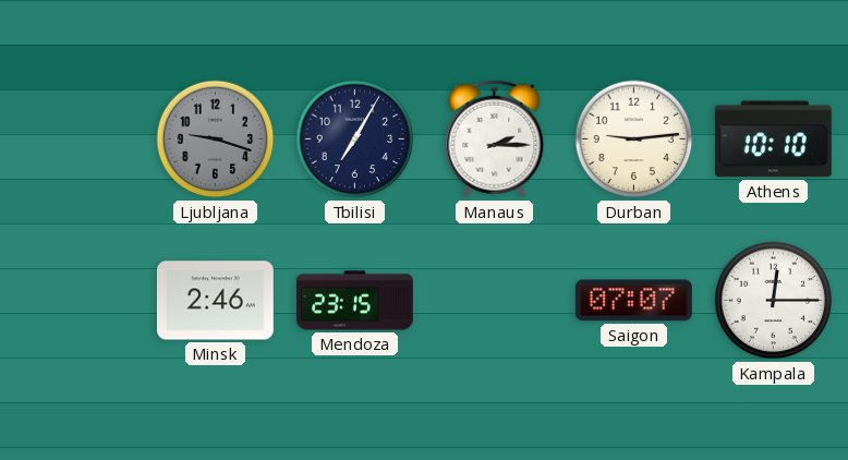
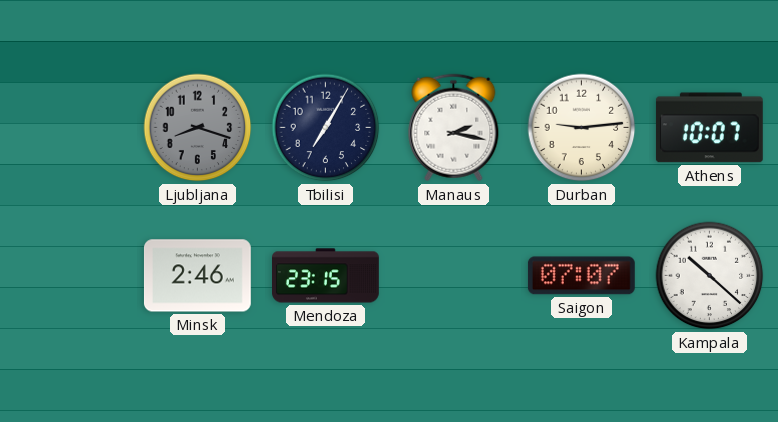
Ljubljana: 9:18 -> 8:18 (198, 128)
Manaus: 2:15 -> 2:17 (454, 128)
Athens: 10:10 -> 10:07 (709, 128)
Kampala: 12:15 -> 10:22 (710, 276)
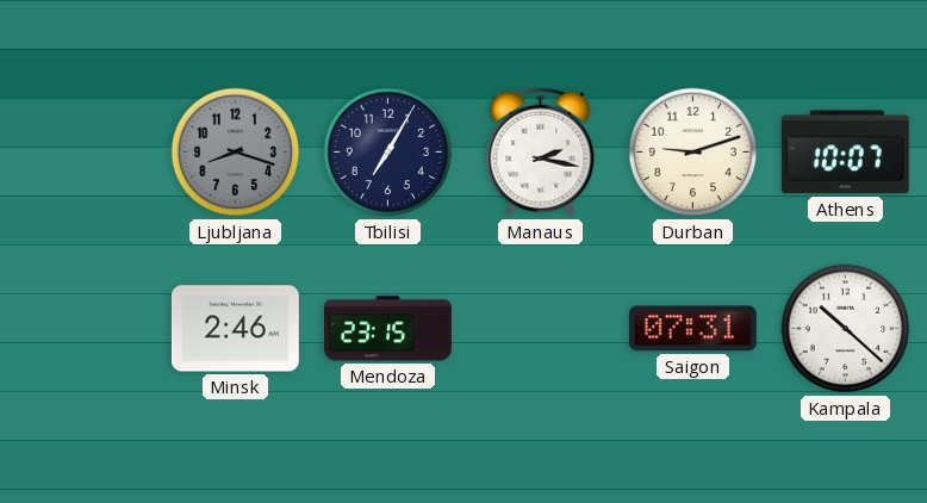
Durban: 9:14 -> 9:12 (693, 153)
Saigon: 07:07 -> 07:31 (692, 329)
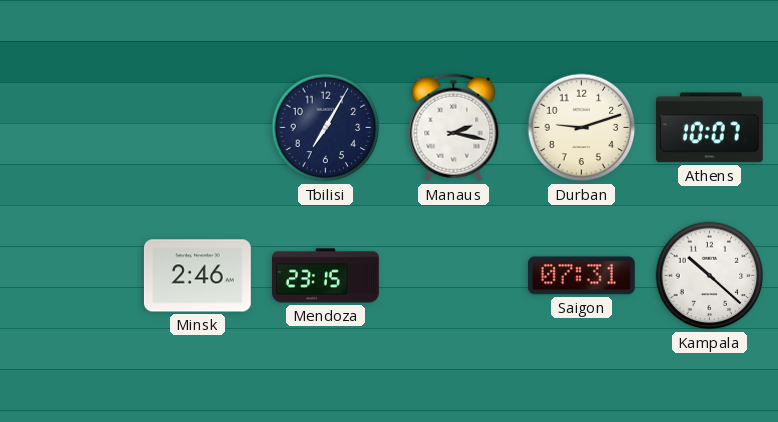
Ljubljana: 8:18 -> none (236, 153)
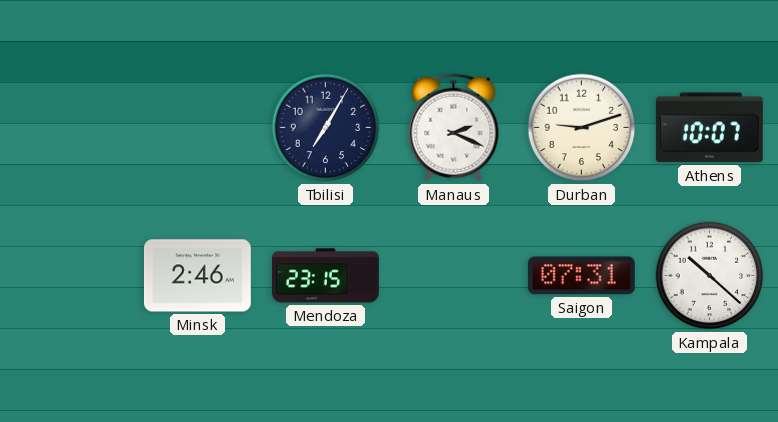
Manaus: 2:17 -> 2:19 (454, 128)
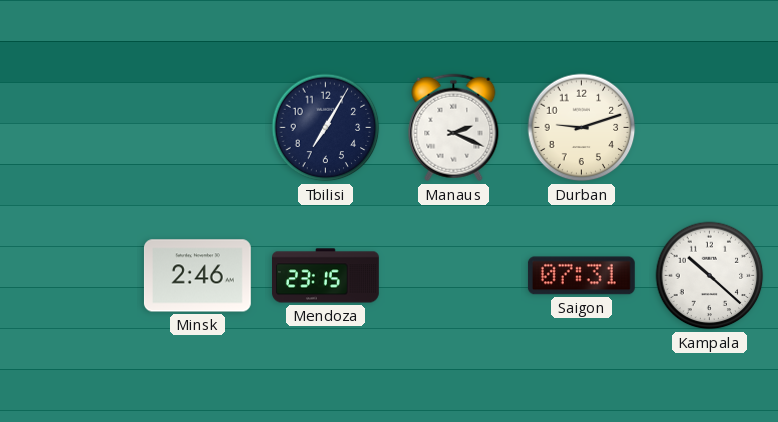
Athens: 10:07 -> none (709, 128)
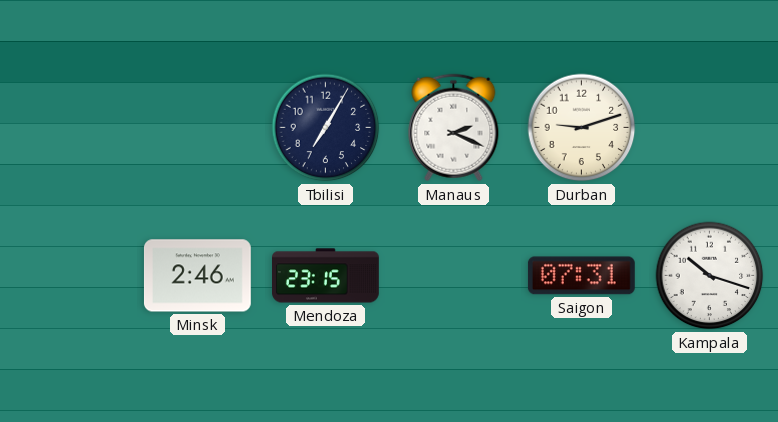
Kampala: 10:22 -> 10:18 (710, 276)
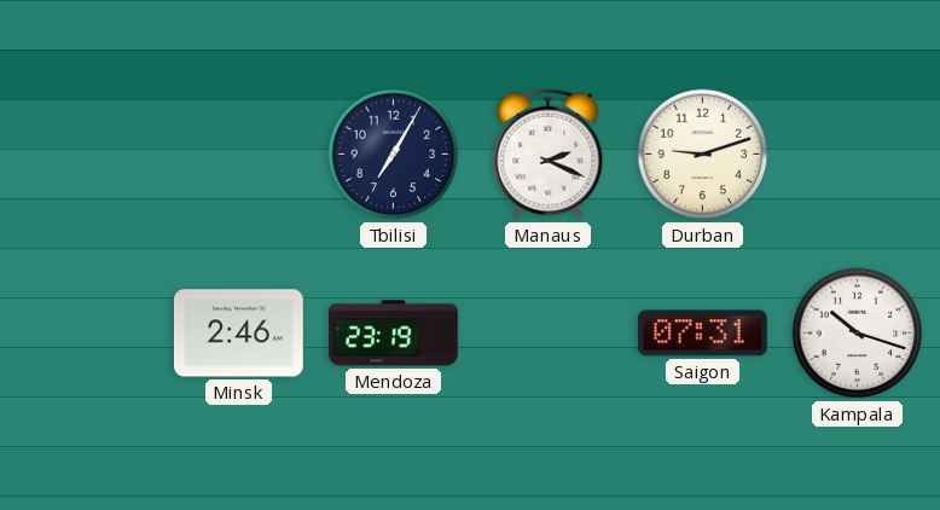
Mendoza: 23:15 -> 23:19 (394, 334)
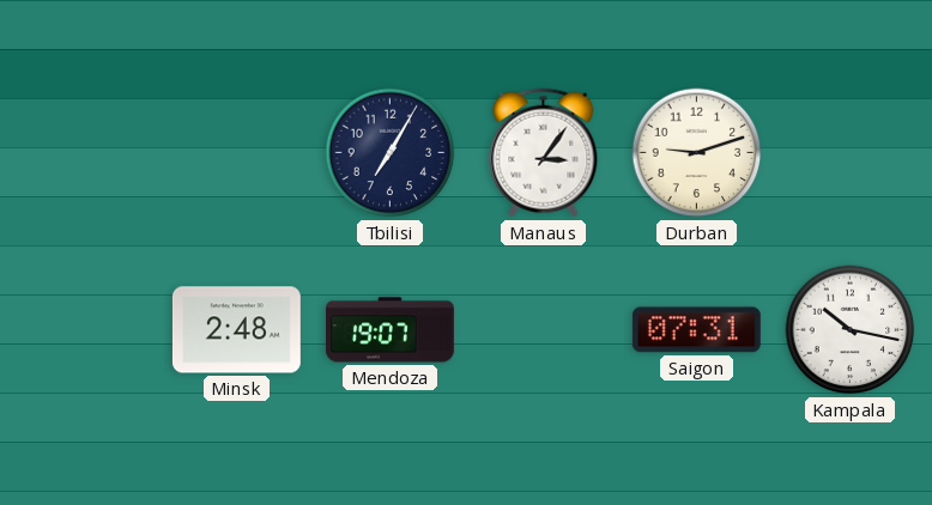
Manaus: 2:19 -> 3:06 (544, 153)
Minsk: 2:46 -> 2:48 (236, 330)
Mendoza: 23:19 -> 19:07 (391, 330)
Kampala: 10:18 -> 10:17 (851, 330)
